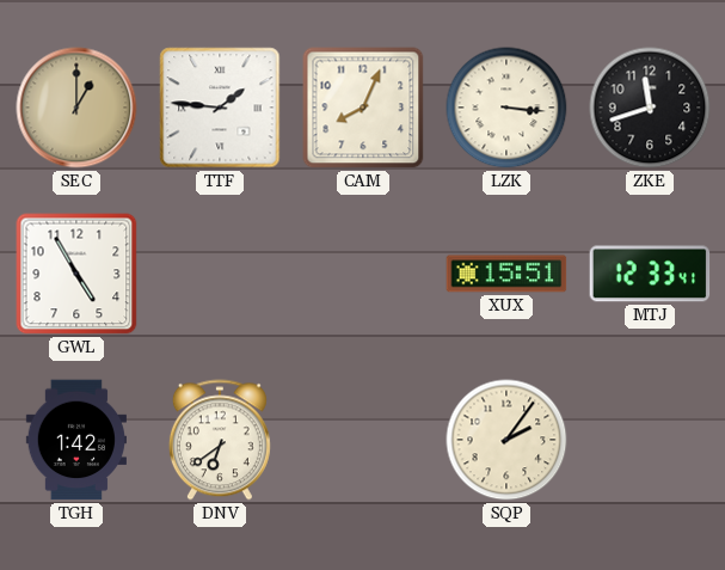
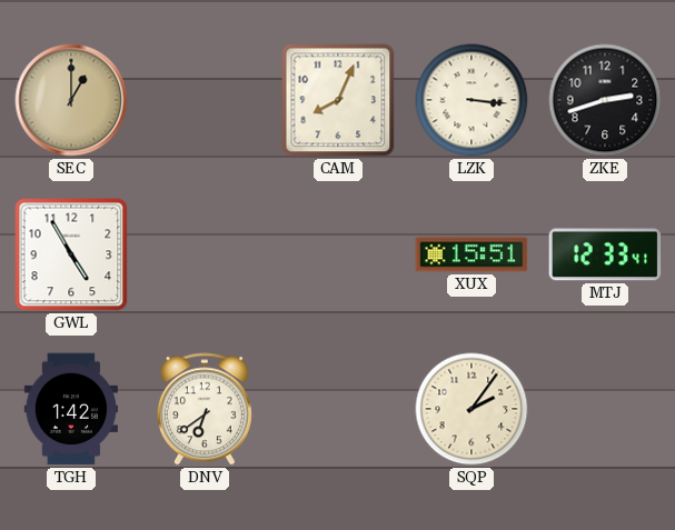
TTF: 1:46 -> none (220, 108)
ZKE: 11:42 -> 2:42 (605, 100)
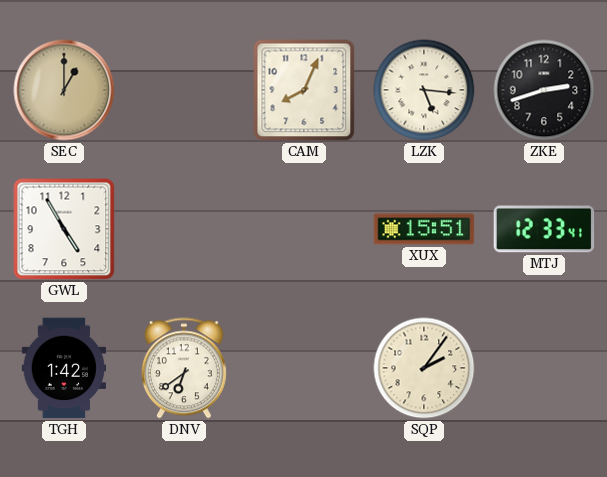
LZK: 3:16 -> 5:16 (424, 90)
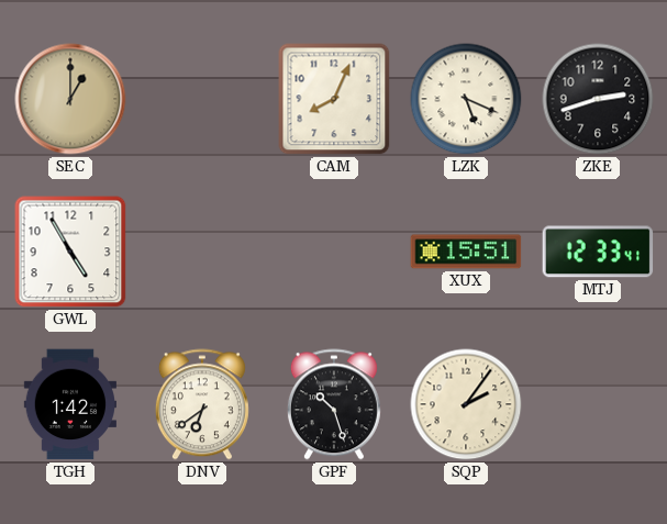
LZK: 5:16 -> 5:19 (466, 99)
GPF: none -> 10:27 (334, 404)
